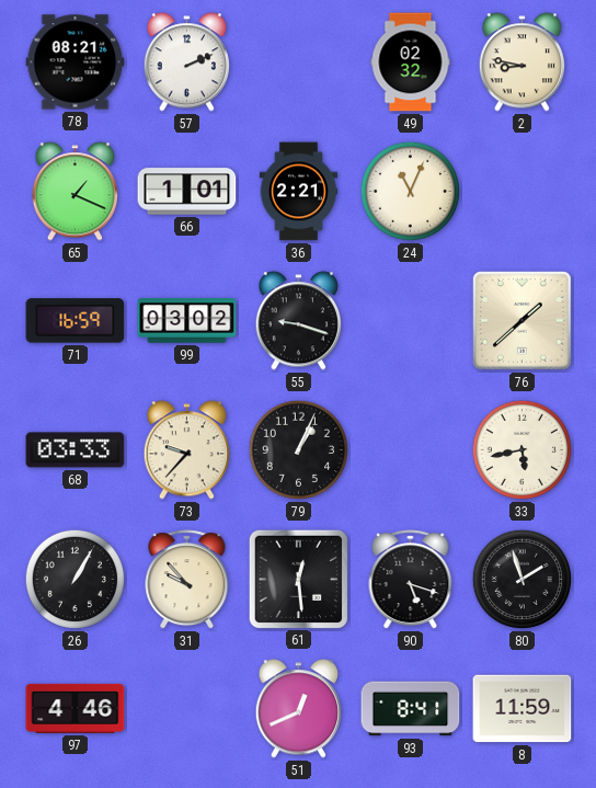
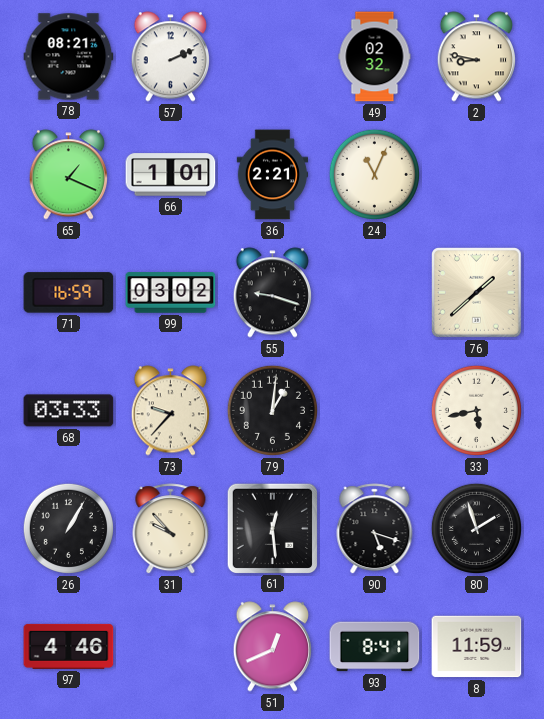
79: 1:04 -> 1:01 (272, 410)
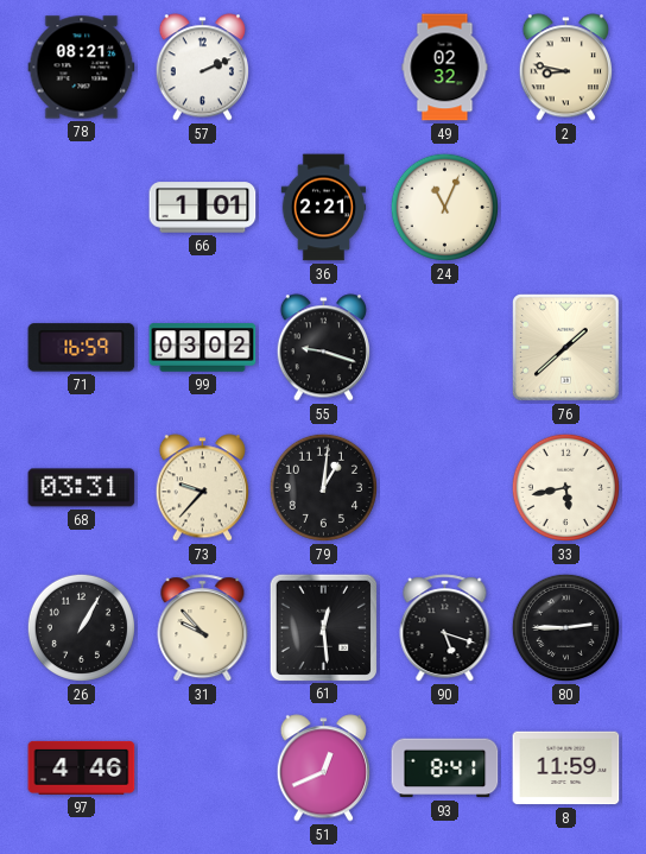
65: 1:19 -> none (68, 175)
68: 03:33 -> 03:31 (82, 488)
80: 1:57 -> 2:45 (565, 627)
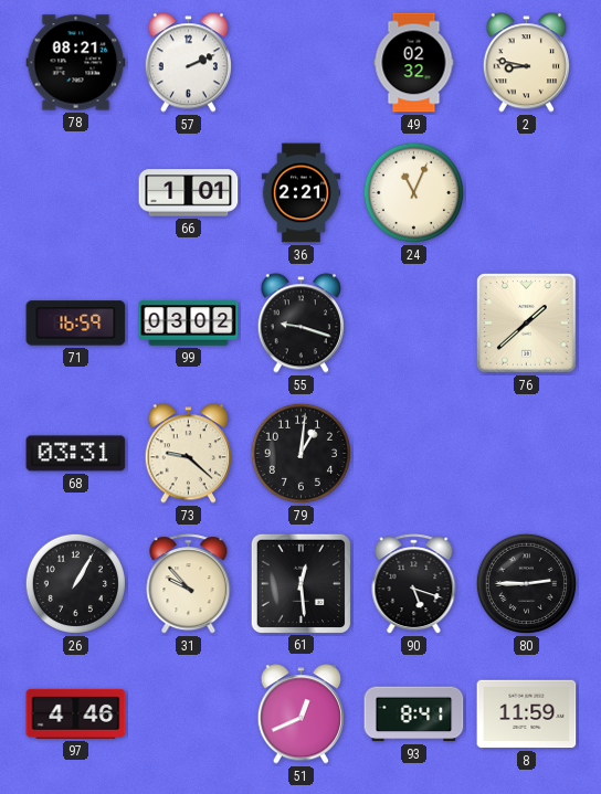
73: 9:37 -> 9:22 (188, 454)
33: 5:43 -> none (565, 487)
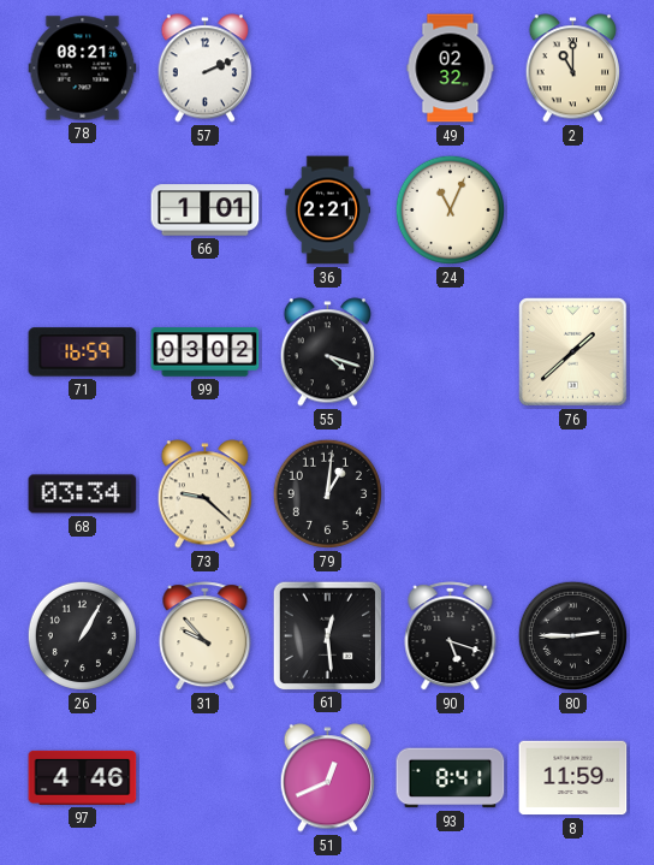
2: 8:47 -> 11:00 (572, 69)
55: 9:18 -> 4:18 (327, 352)
68: 03:31 -> 03:34 (83, 494)
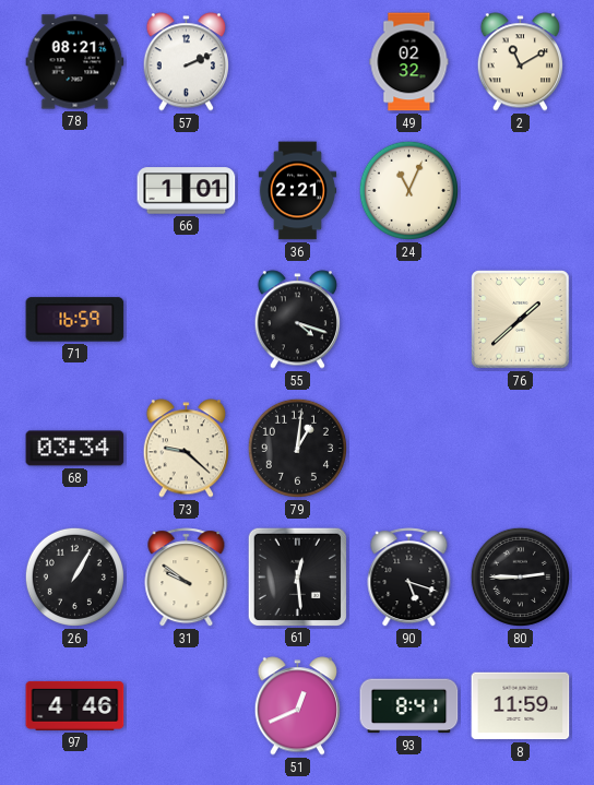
2: 11:00 -> 11:10 (520, 62)
99: 03:02 -> none (206, 352)
31: 9:53 -> 9:51 (187, 578)
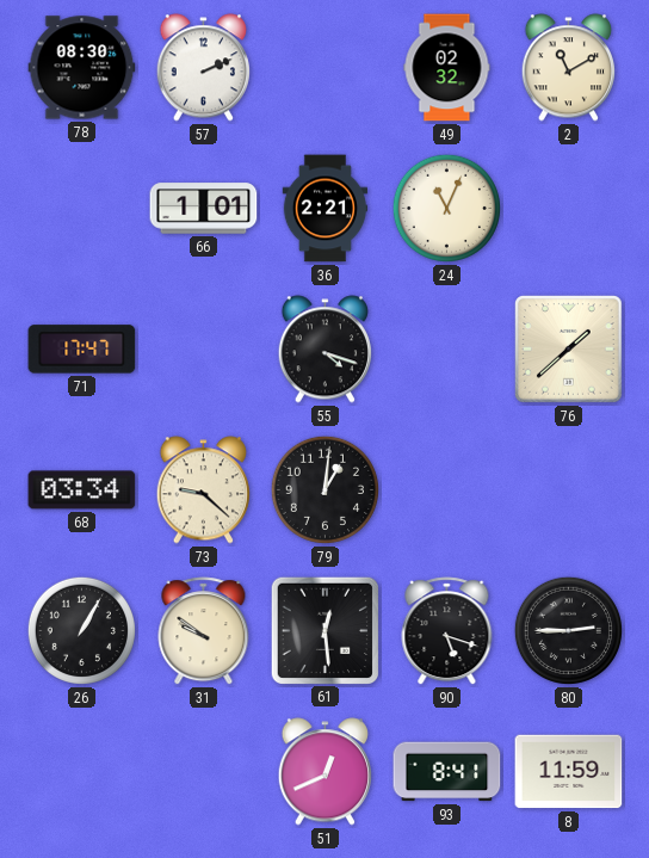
78: 08:21 -> 08:30 (82, 68)
71: 16:59 -> 17:47 (82, 350)
97: 4:46 -> none (75, 705)
